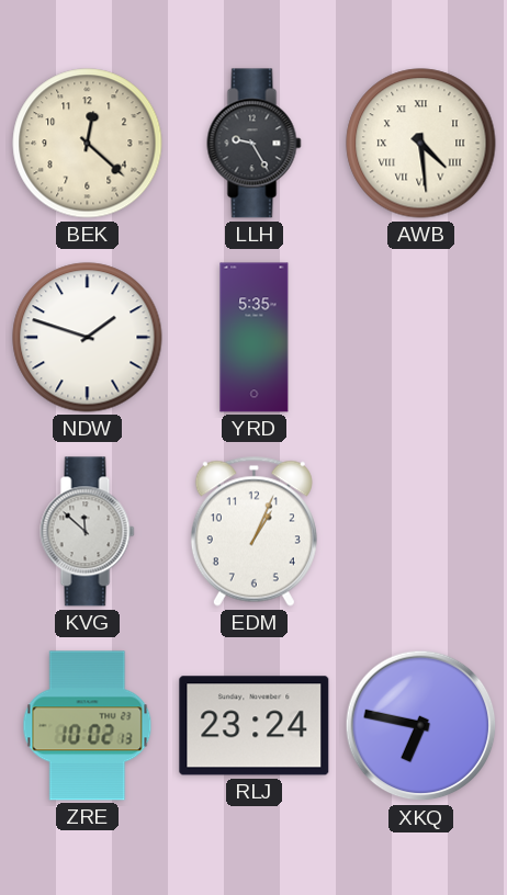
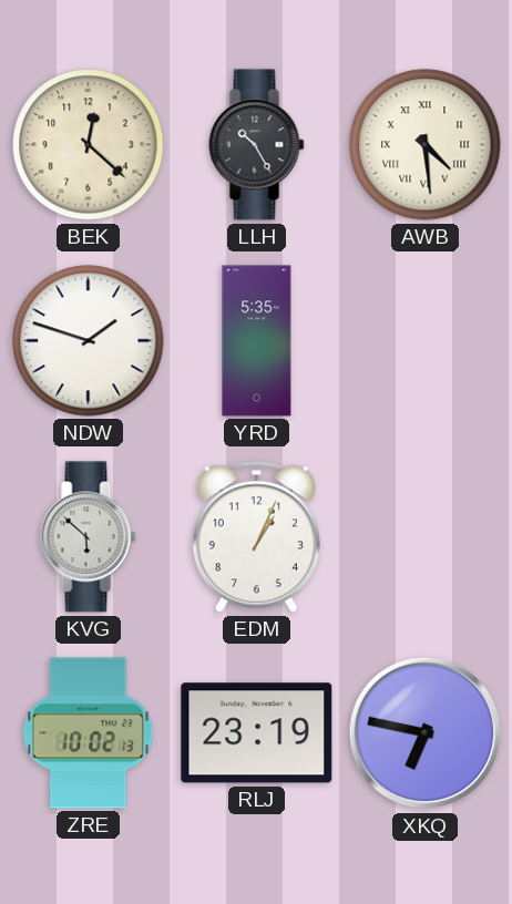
LLH: 9:25 -> 10:25 (257, 145)
KVG: 11:52 -> 5:52 (89, 537)
RLJ: 23:24 -> 23:19 (257, 733)
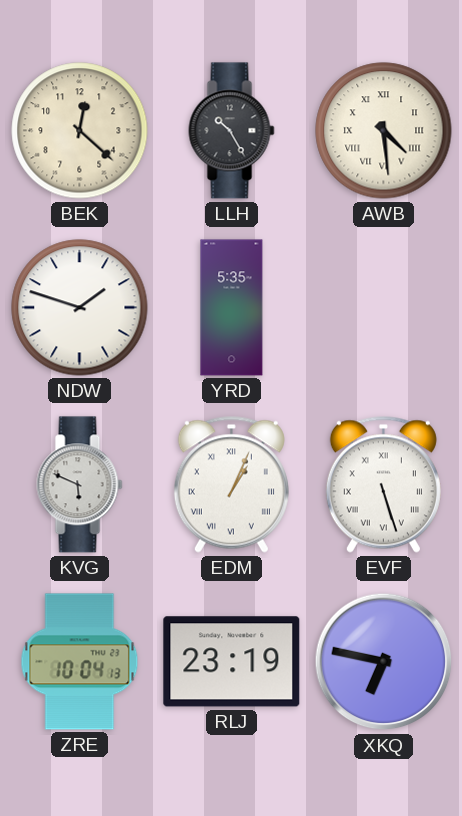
KVG: 5:52 -> 5:49 (80, 485)
EDM numerals: Arabic -> Roman (231, 484)
EVF: none -> 5:27 (383, 484)
ZRE: 10:02 -> 10:04 (80, 662)
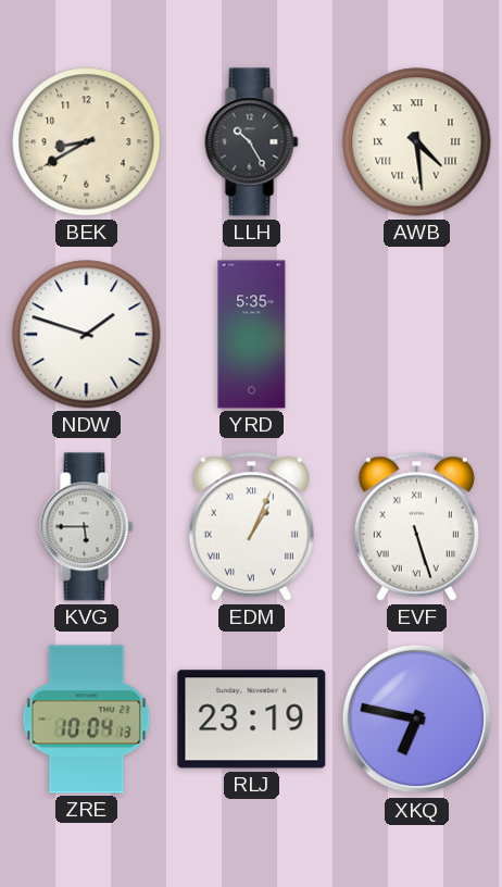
BEK: 12:22 -> 8:40 (87, 142)
KVG: 5:49 -> 5:45 (87, 527)
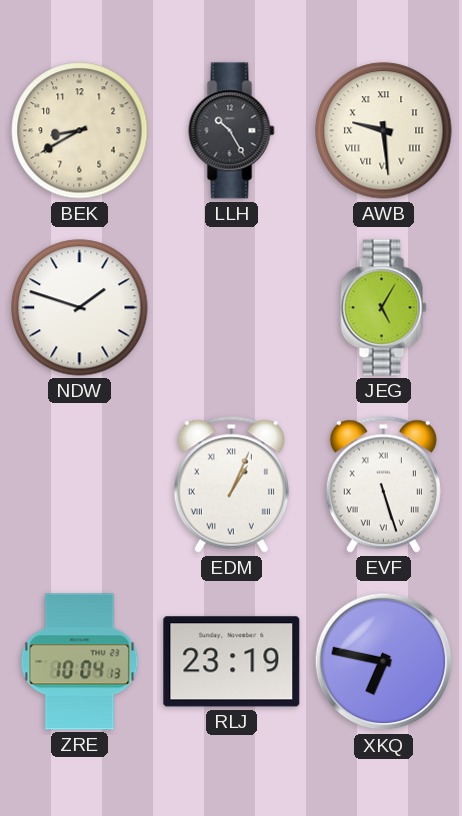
AWB: 4:29 -> 9:29 (384, 131)
YRD: 5:35 -> none (252, 335)
JEG: none -> 5:05 (384, 308)
KVG: 5:45 -> none (87, 527)
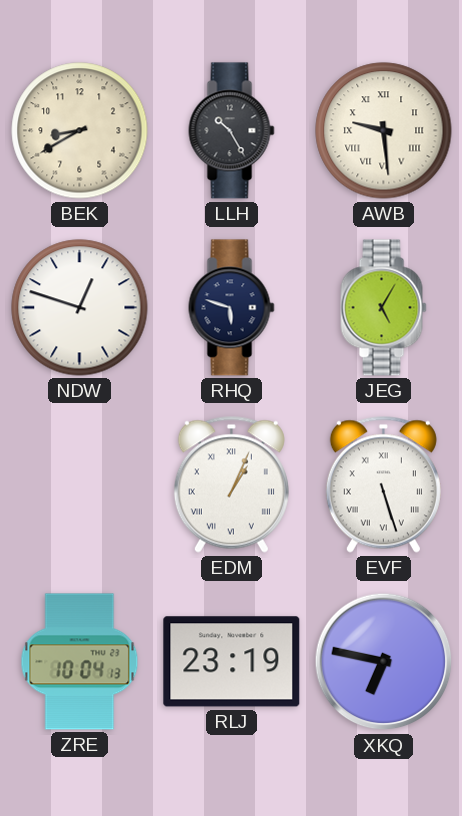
NDW: 1:48 -> 12:48 (80, 308)
RHQ: none -> 5:48 (232, 308)
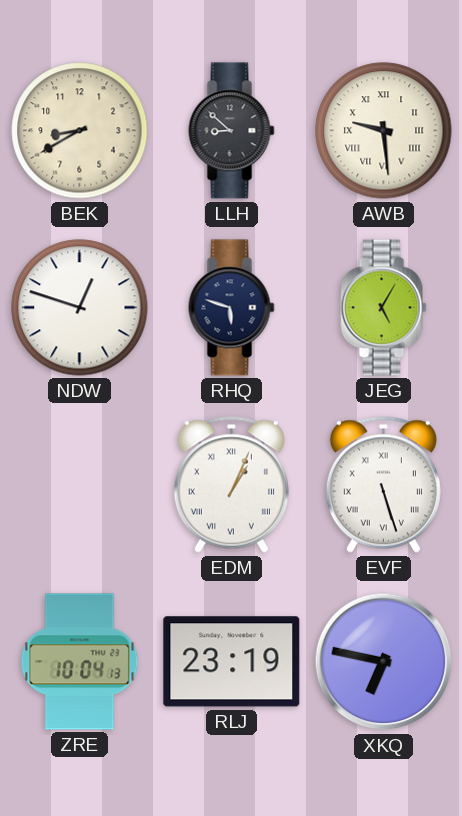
LLH: 10:25 -> 8:52 (232, 131)
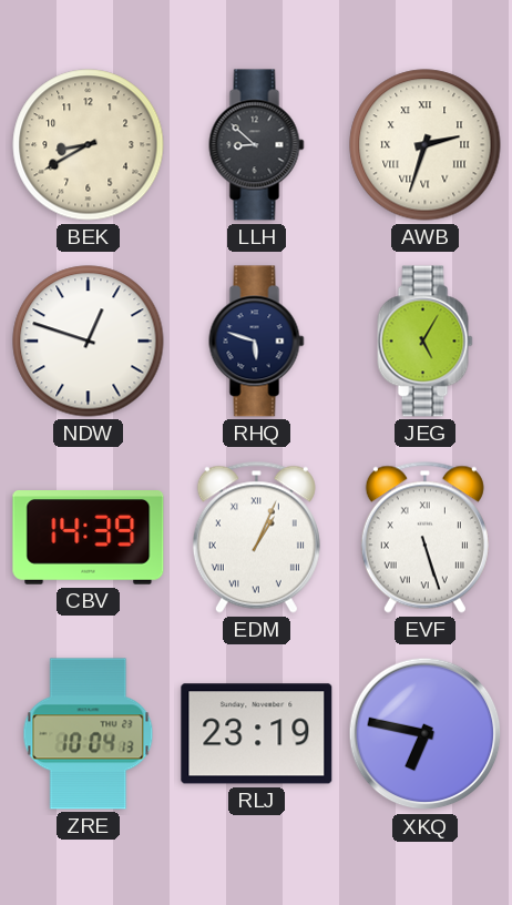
AWB: 9:29 -> 2:33 (426, 145)
CBV: none -> 14:39 (89, 538)
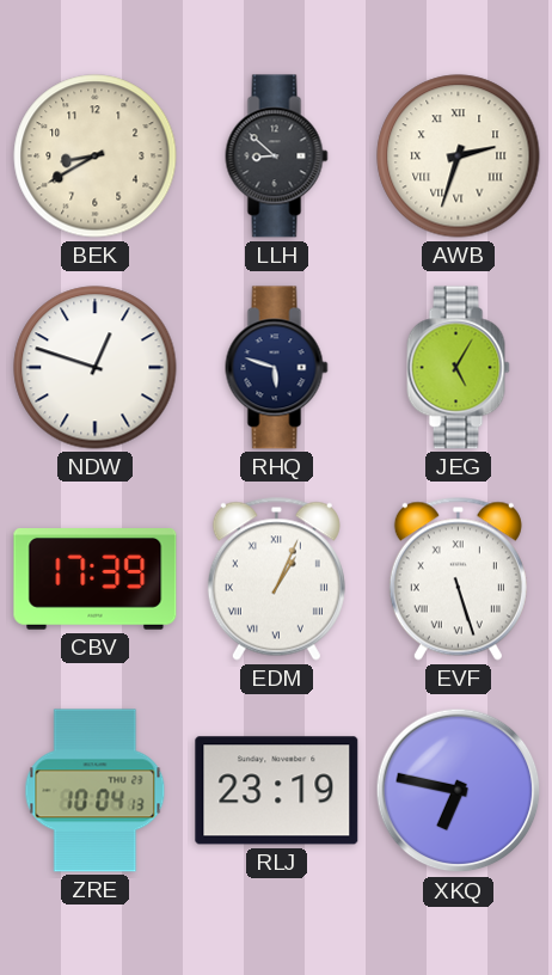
CBV: 14:39 -> 17:39 (96, 580)
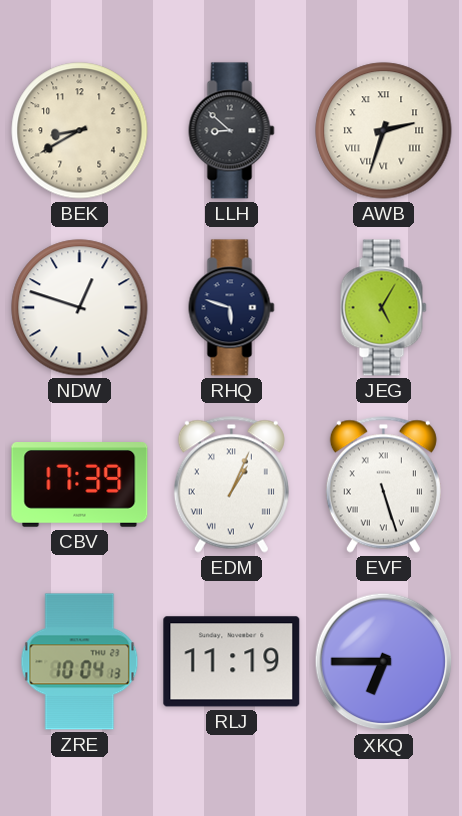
RLJ: 23:19 -> 11:19 (232, 662)
XKQ: 6:47 -> 6:45 (384, 662)
